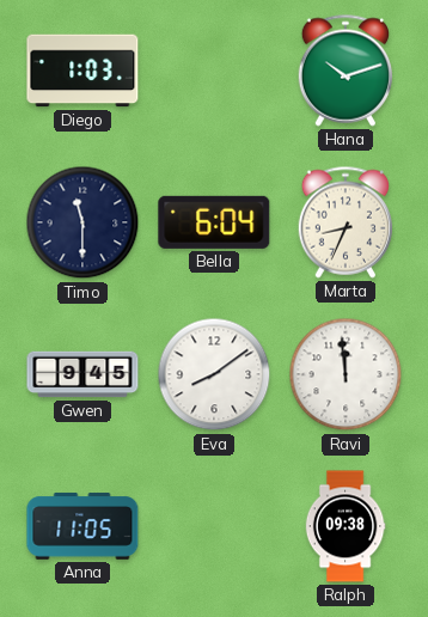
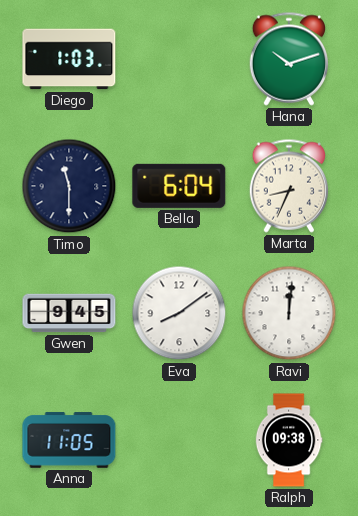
Ravi: 11:59 -> 12:01 (289, 313)
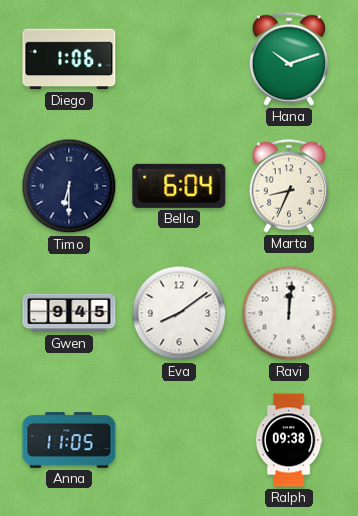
Diego: 1:03 -> 1:06 (69, 59)
Timo: 11:30 -> 6:30 (69, 186)
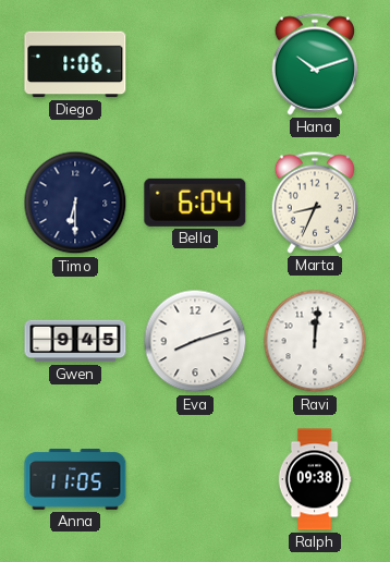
Eva: 8:09 -> 8:12 (195, 341)
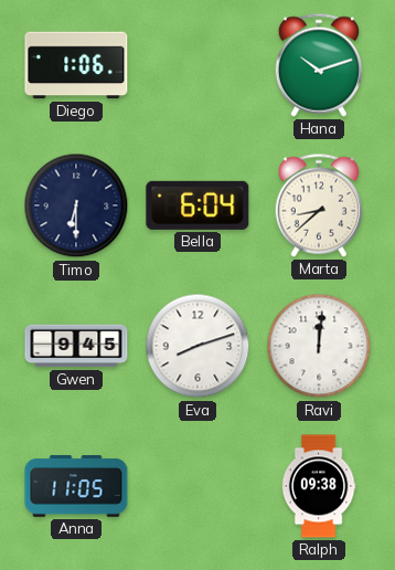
Marta: 8:34 -> 8:38 (318, 205)
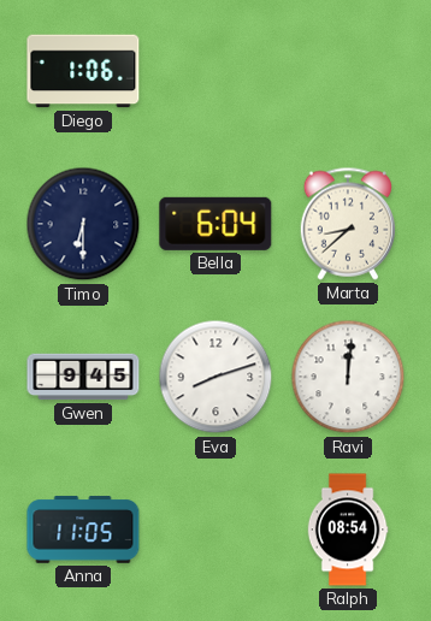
Hana: 10:12 -> none (318, 65)
Ralph: 09:38 -> 08:54 (348, 530)
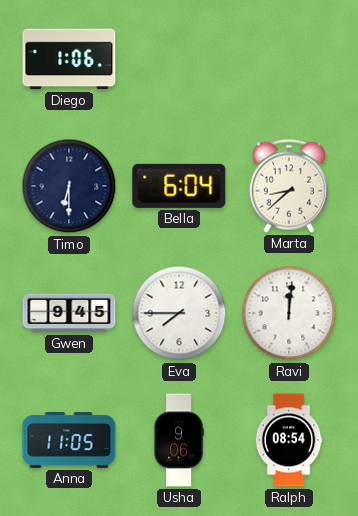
Eva: 8:12 -> 7:45 (179, 313)
Usha: none -> 9:06 (179, 440)
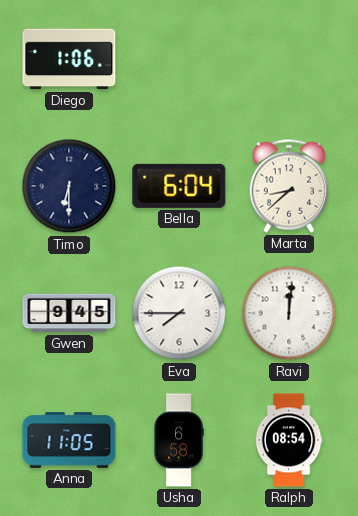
Usha: 9:06 -> 6:58 (179, 440)
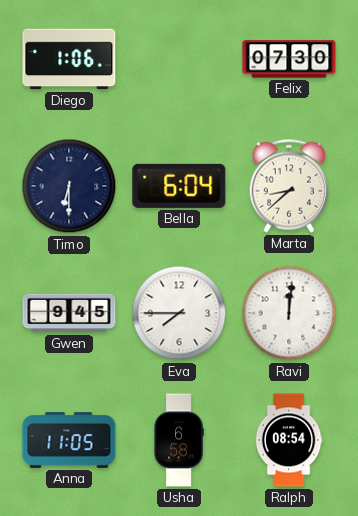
Felix: none -> 07:30 (289, 59)
